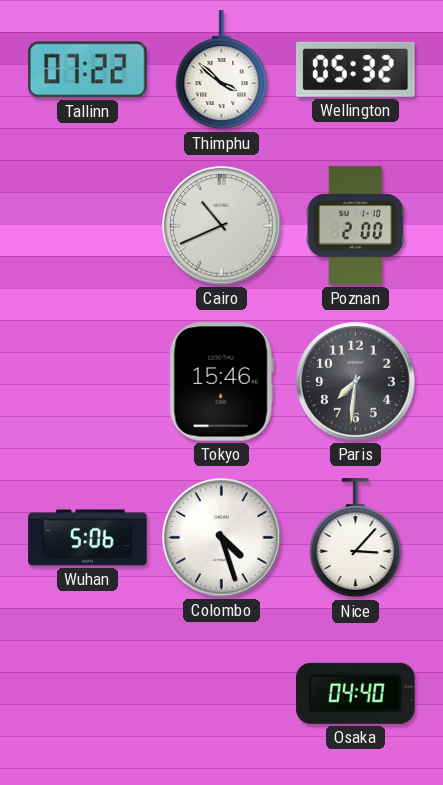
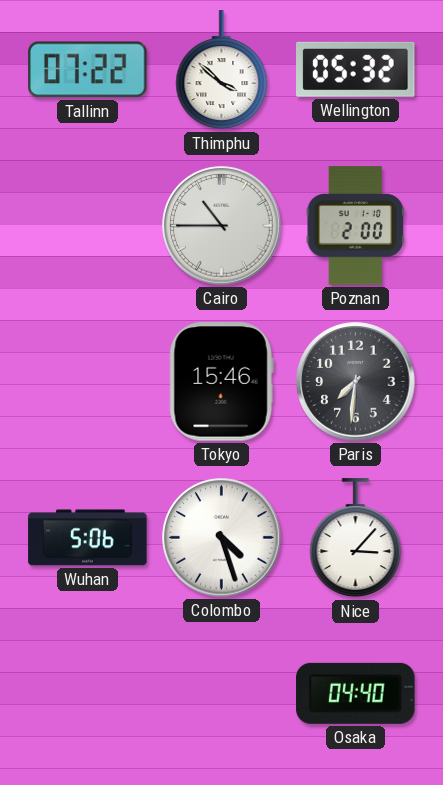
Cairo: 10:41 -> 10:45 (222, 226)
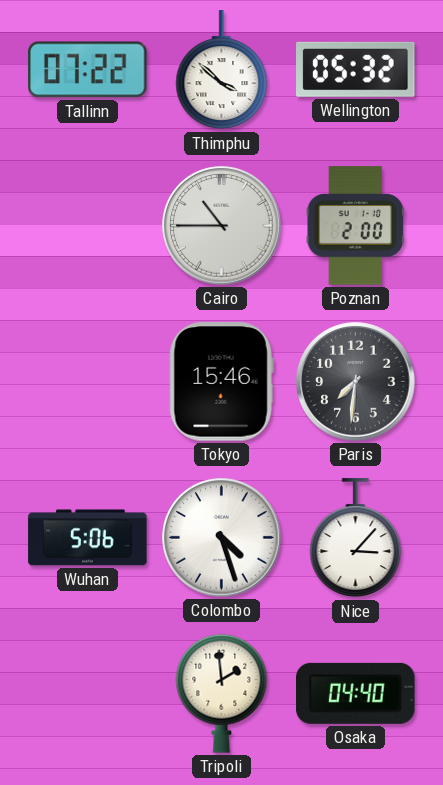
Tripoli: none -> 1:59 (222, 693)
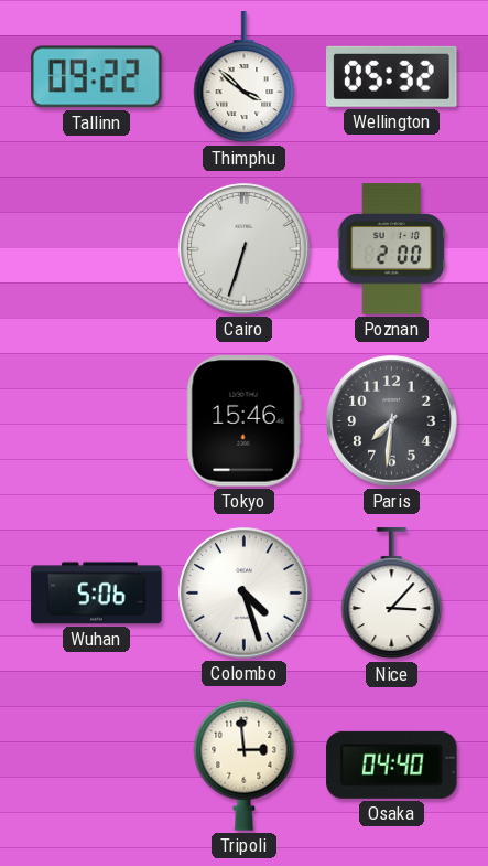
Tallinn: 07:22 -> 09:22 (97, 77)
Cairo: 10:45 -> 6:33 (245, 249)
Tripoli: 1:59 -> 2:59 (245, 765)
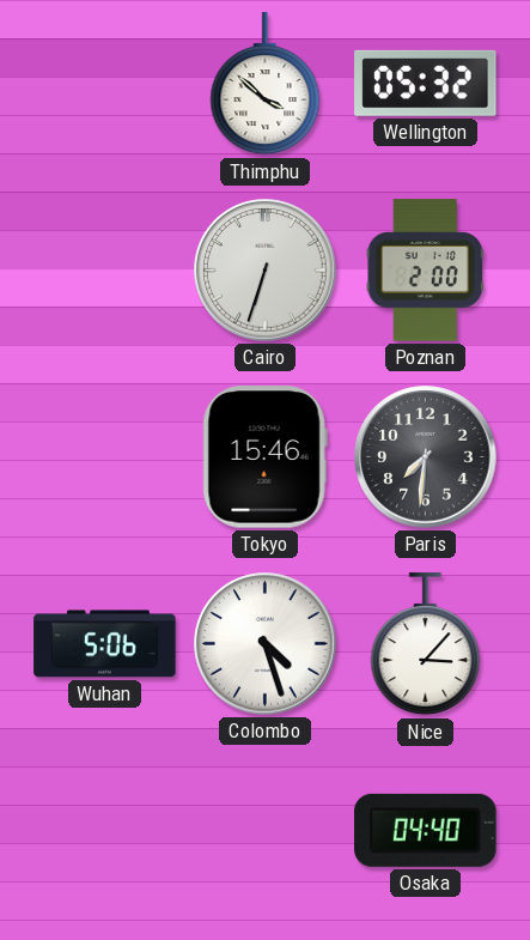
Tallinn: 09:22 -> none (97, 77)
Tripoli: 2:59 -> none (245, 765)
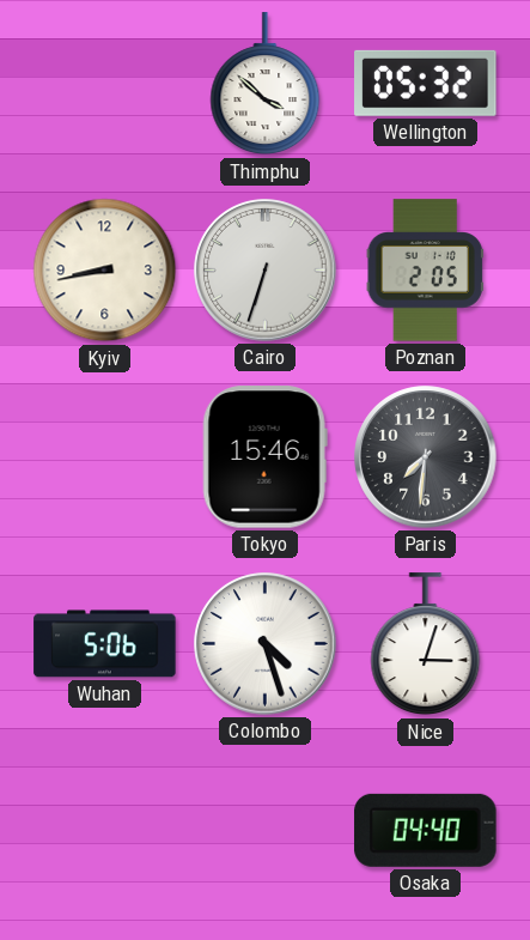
Kyiv: none -> 8:43 (105, 271)
Poznan: 2:00 -> 2:05 (425, 271)
Nice: 3:07 -> 3:03 (426, 644)
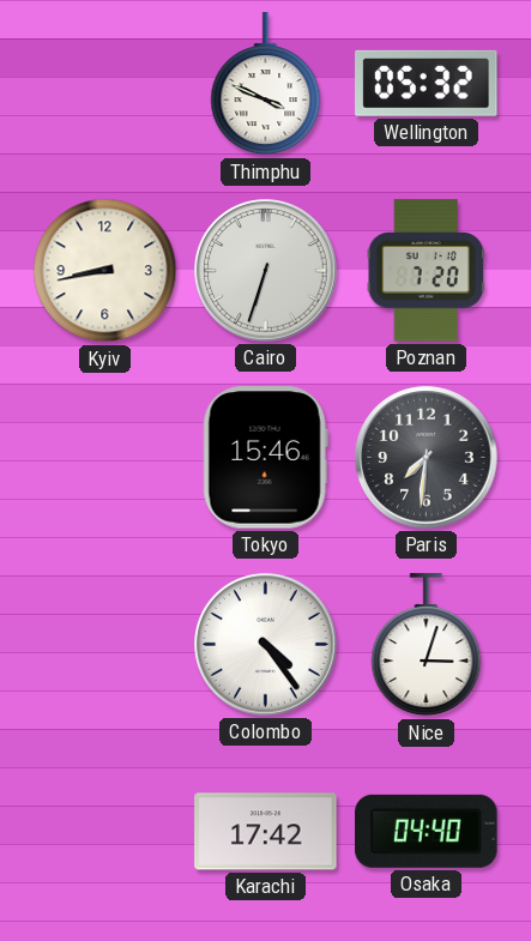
Thimphu: 3:52 -> 3:49 (266, 84)
Poznan: 2:05 -> 7:20 (426, 271)
Wuhan: 5:06 -> none (105, 644)
Colombo: 4:27 -> 4:24 (266, 645)
Karachi: none -> 17:42 (266, 832)
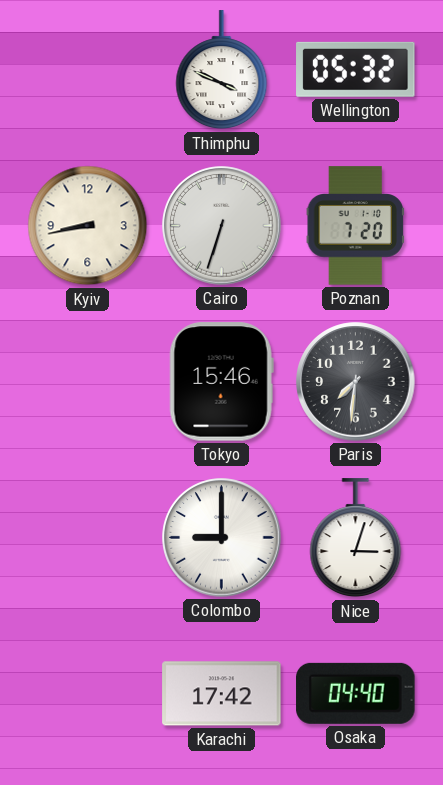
Colombo: 4:24 -> 9:00 (222, 538)
